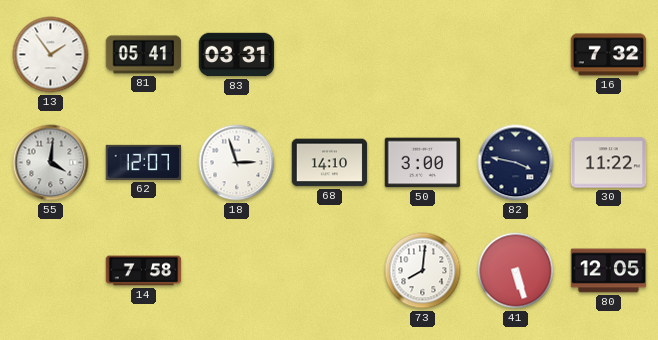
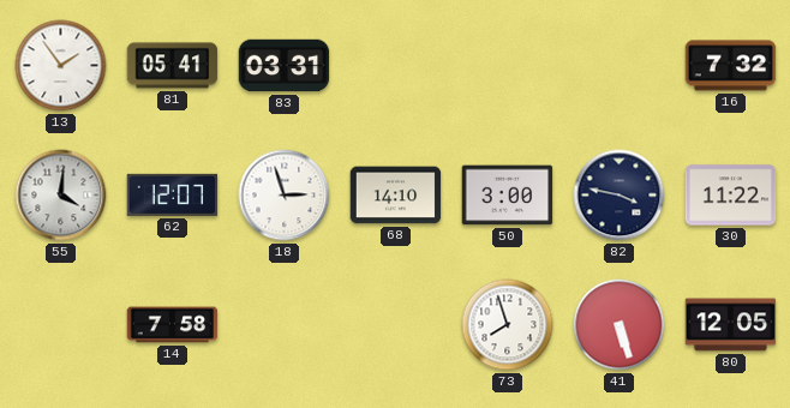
73: 8:01 -> 7:57 (508, 325)
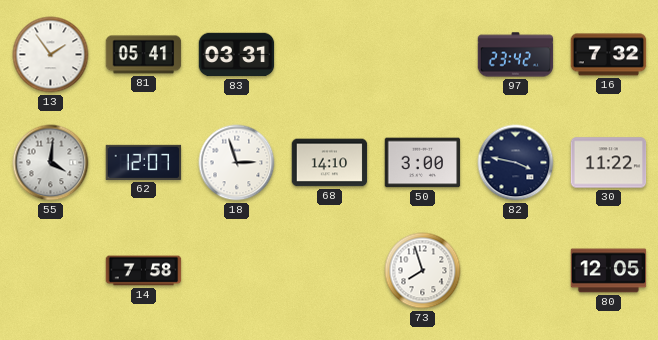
97: none -> 23:42 (516, 55)
41: 5:27 -> none (620, 325)
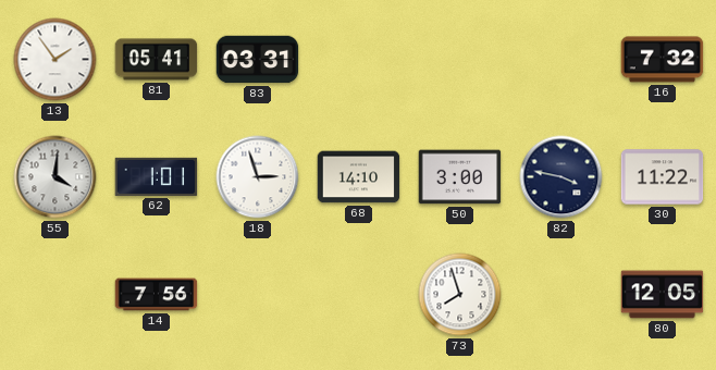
97: 23:42 -> none (516, 55)
62: 12:07 -> 1:01 (157, 176)
14: 7:58 -> 7:56 (157, 295)
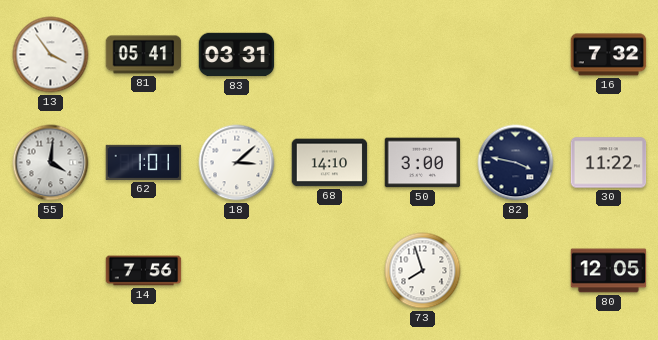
13: 1:54 -> 3:54 (51, 55)
18: 2:57 -> 3:08 (237, 163)
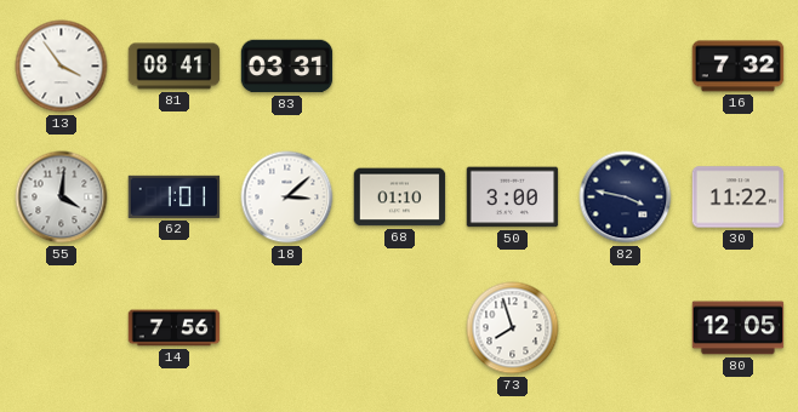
81: 05:41 -> 08:41 (175, 67)
68: 14:10 -> 01:10 (400, 198)
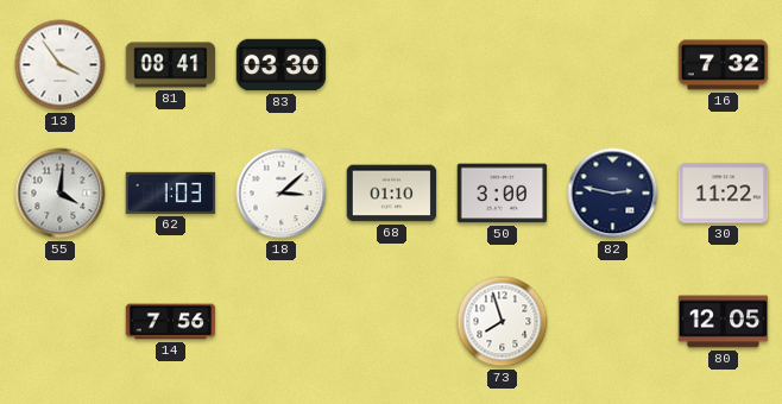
83: 03:31 -> 03:30 (282, 65)
62: 1:01 -> 1:03 (171, 192)
82: 3:47 -> 2:47 (613, 194)
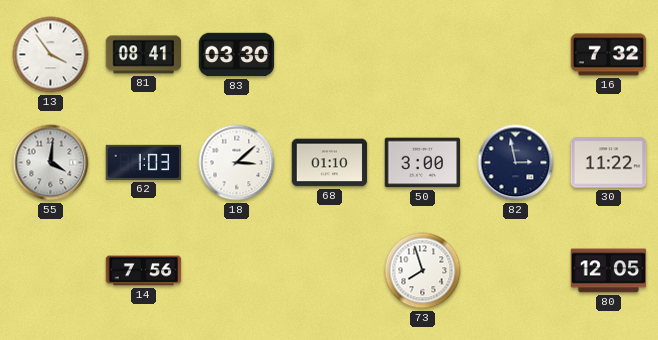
82: 2:47 -> 2:58 (516, 163)
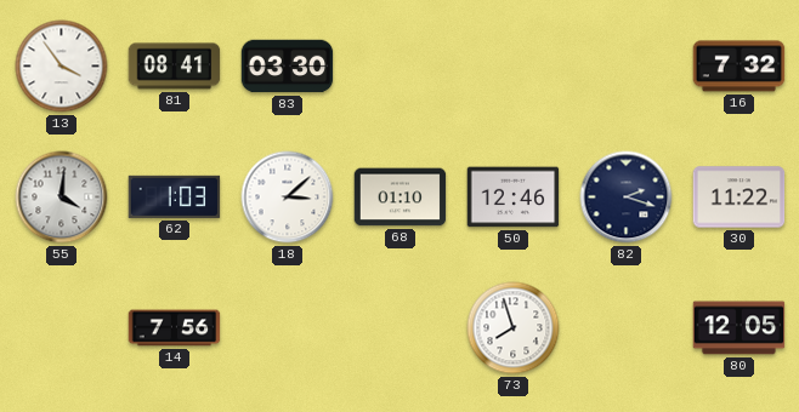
50: 3:00 -> 12:46 (514, 198)
82: 2:58 -> 2:18 (627, 198)
